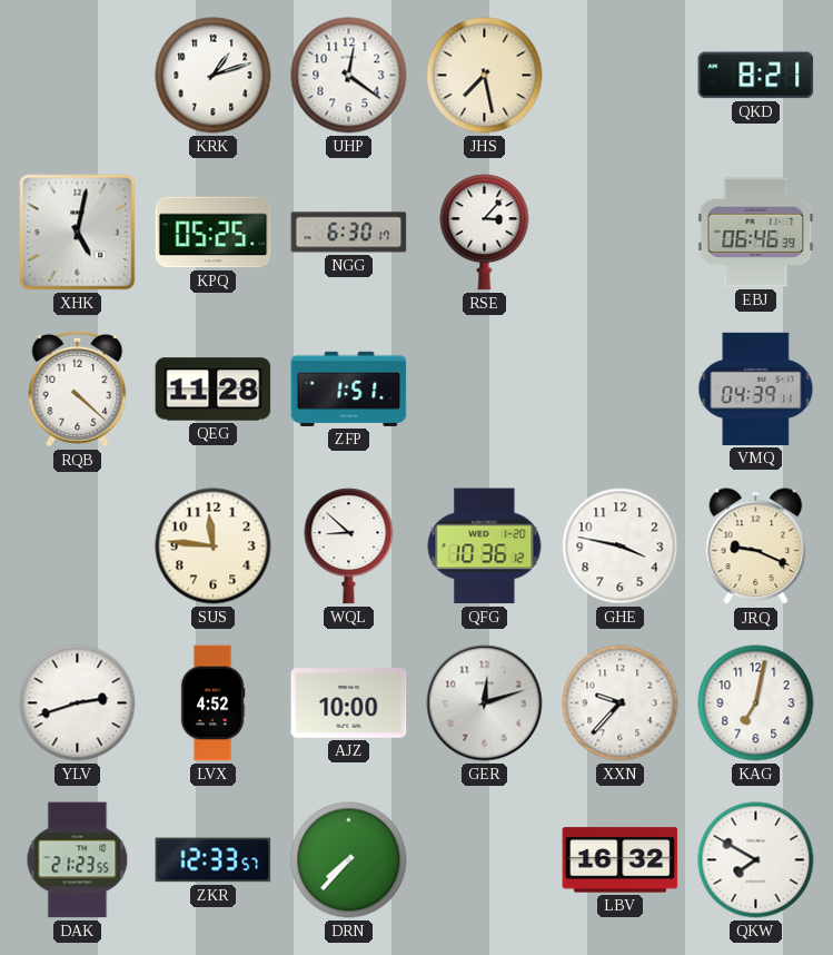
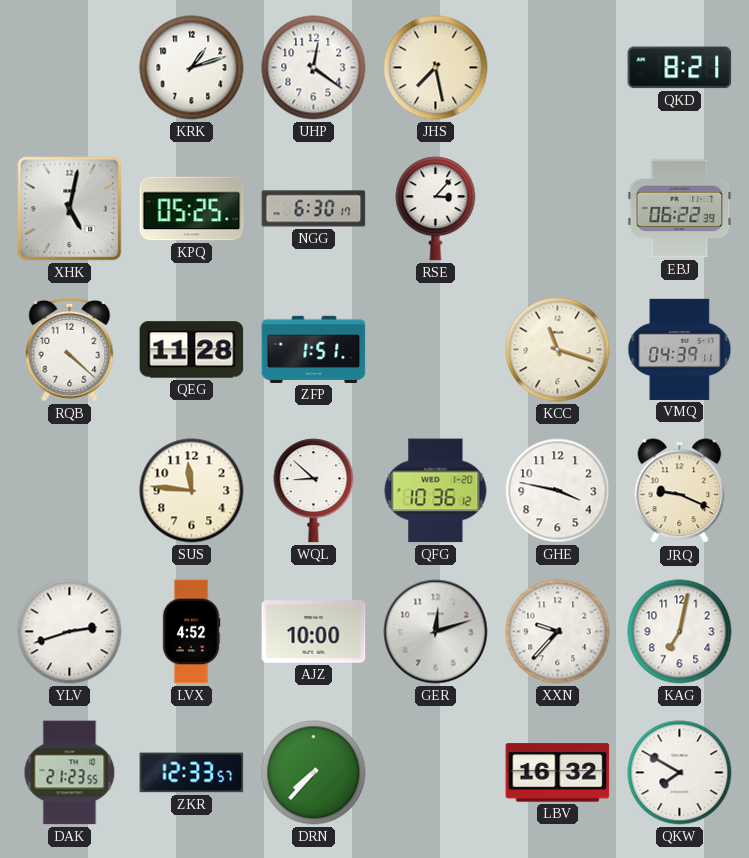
EBJ: 06:46 -> 06:22 (680, 209)
KCC: none -> 11:18 (558, 350)
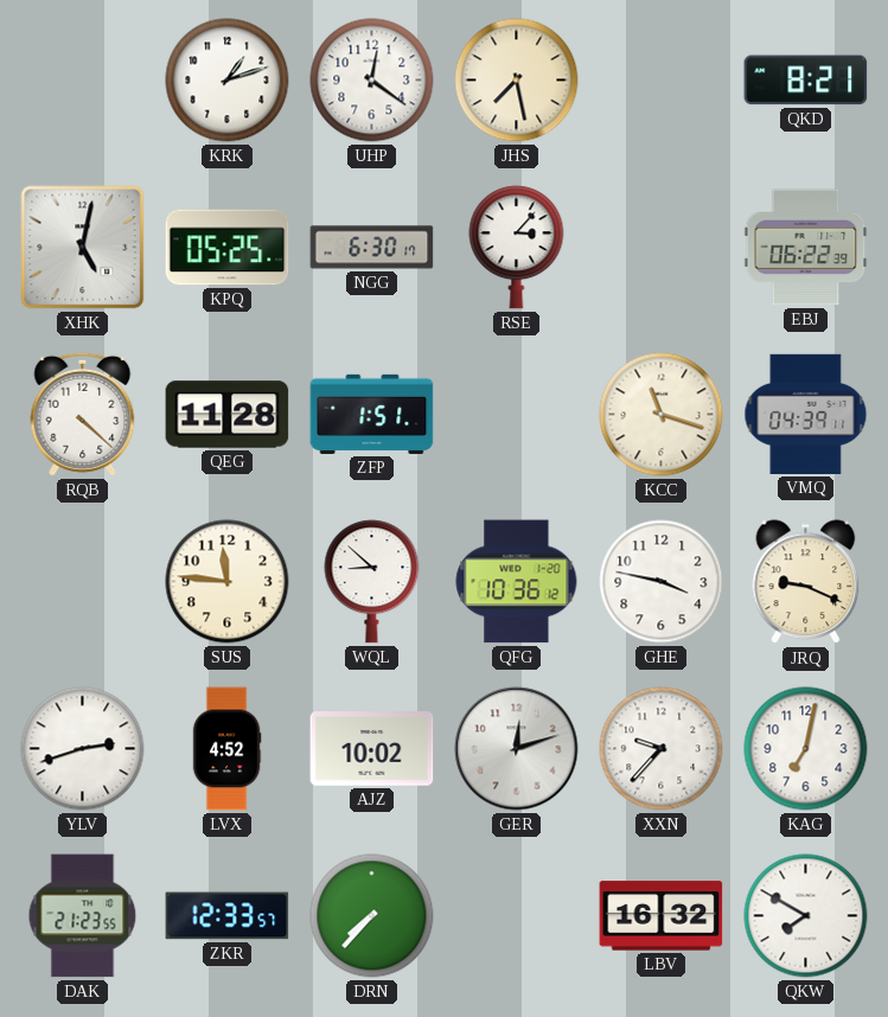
AJZ: 10:00 -> 10:02 (372, 749)
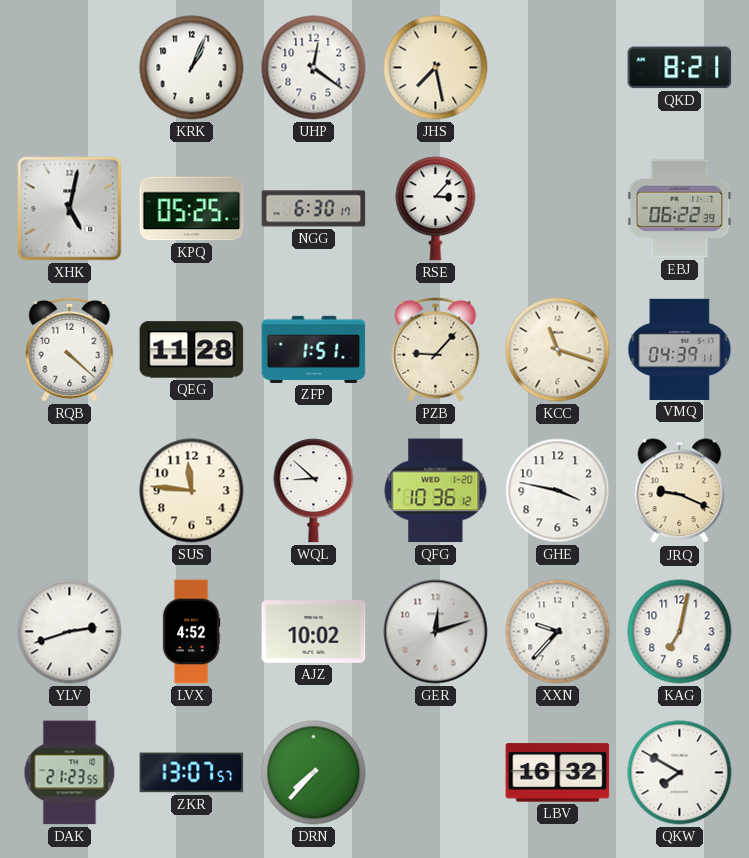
KRK: 1:12 -> 1:04 (192, 68)
PZB: none -> 9:07 (436, 349)
ZKR: 12:33 -> 13:07 (192, 773)
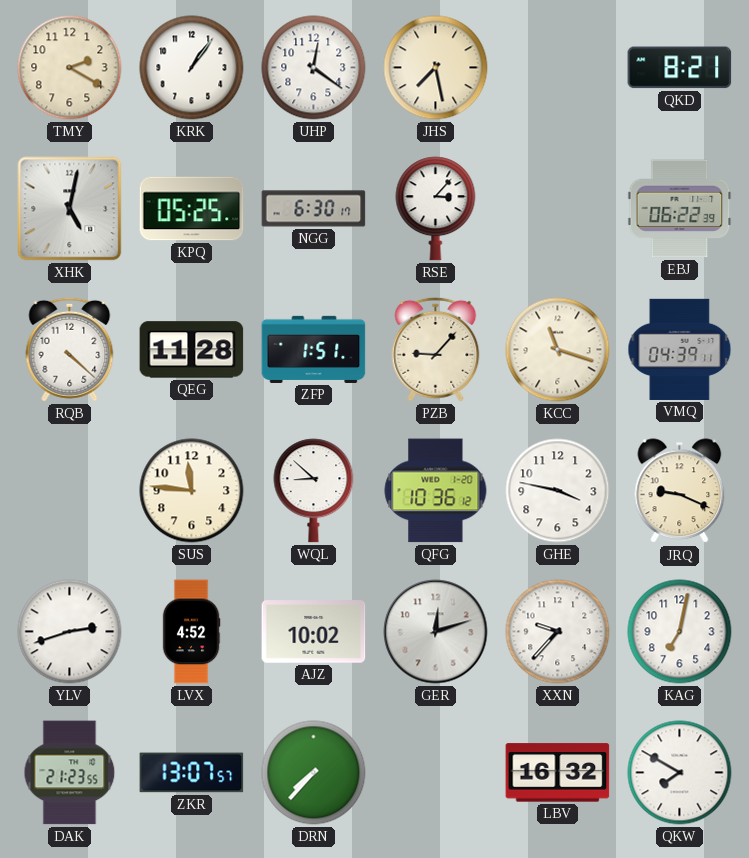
TMY: none -> 2:20 (70, 68)
KRK: 1:04 -> 1:06 (192, 68)
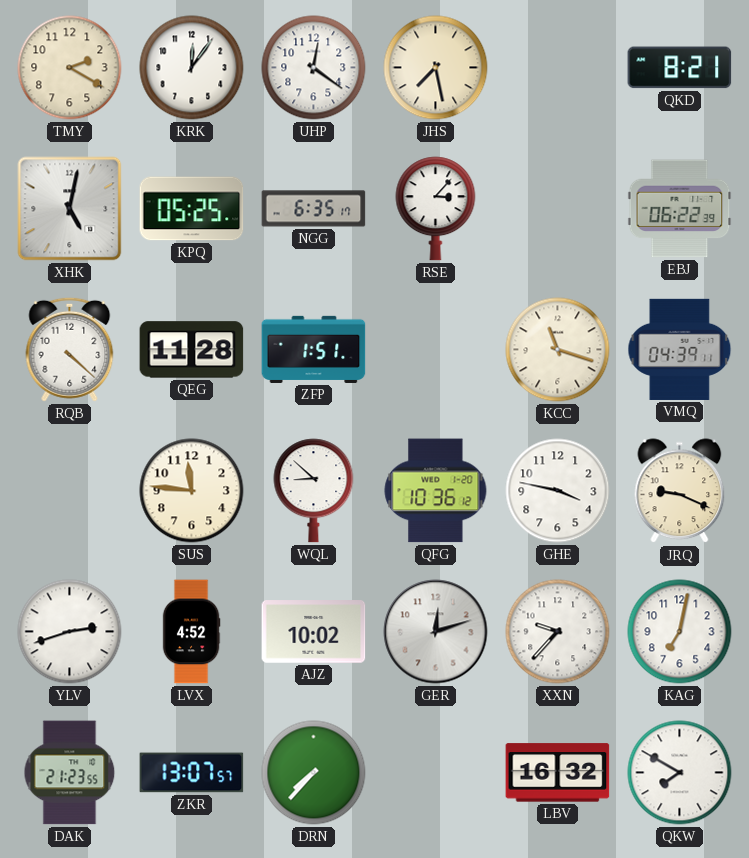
KRK: 1:06 -> 12:06 (192, 68)
NGG: 6:30 -> 6:35 (314, 209)
PZB: 9:07 -> none (436, 349)
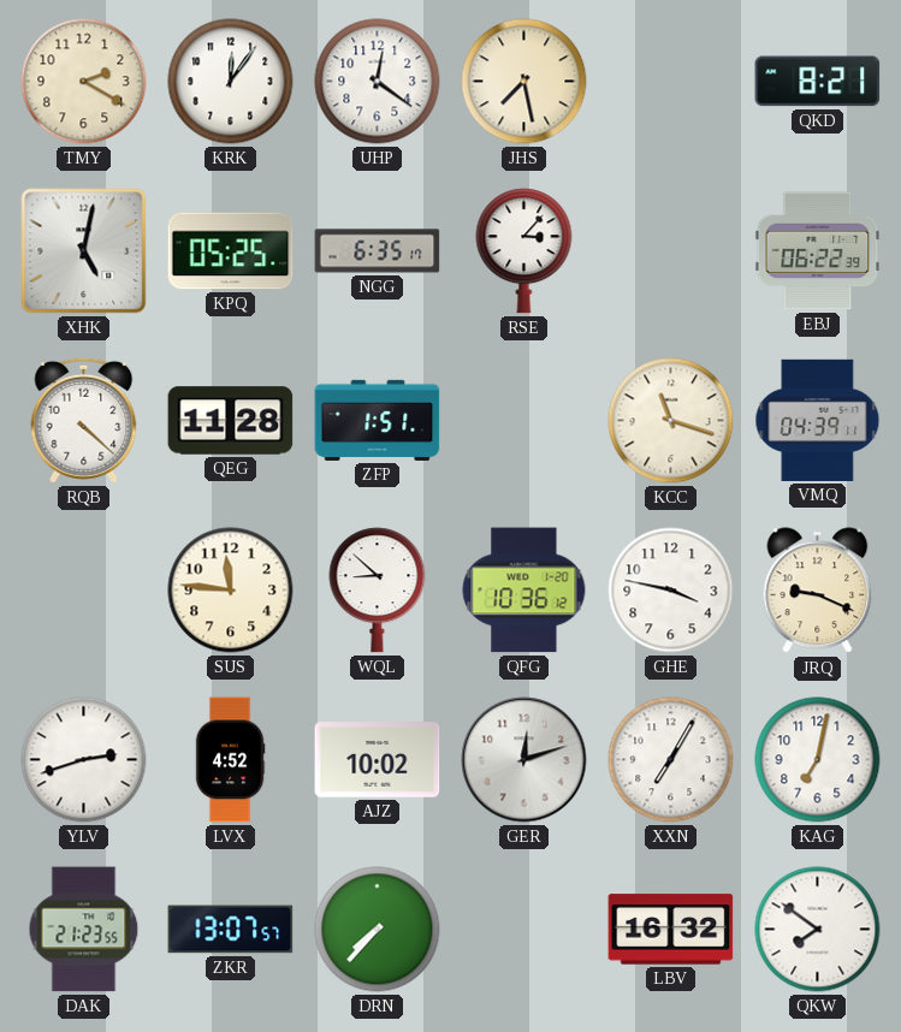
XXN: 9:37 -> 7:05 (671, 760)
QKW: 7:50 -> 7:51 (818, 930)
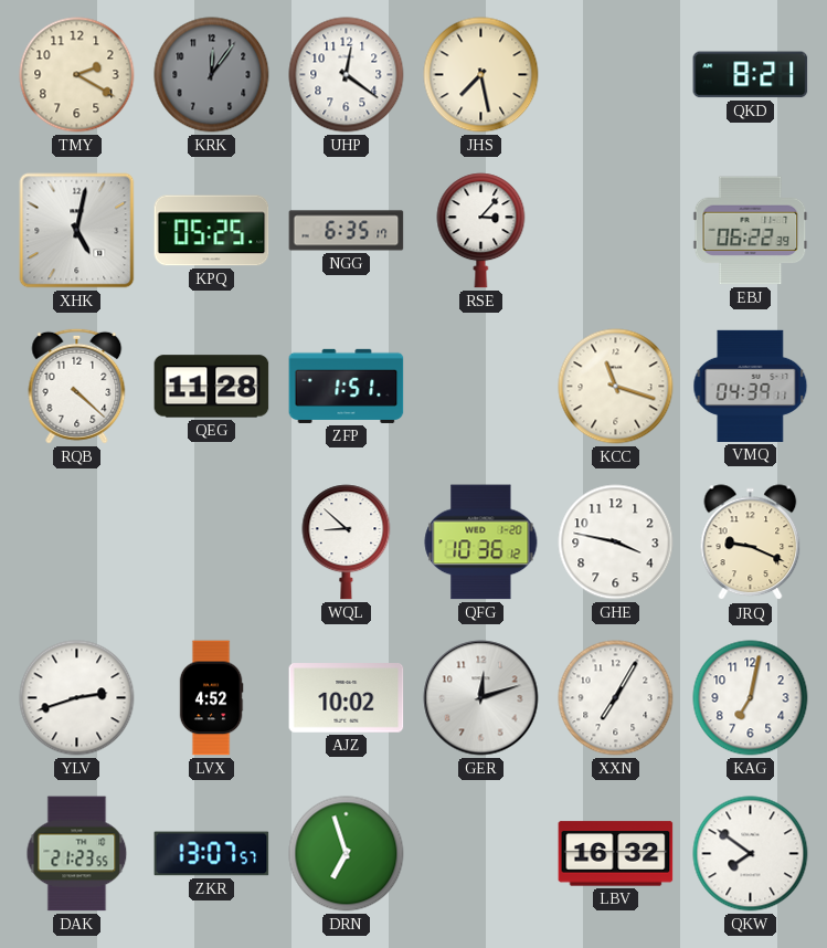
KRK dial: white -> grey (212, 75)
SUS: 11:46 -> none (231, 591)
DRN: 7:37 -> 6:57 (347, 854)
